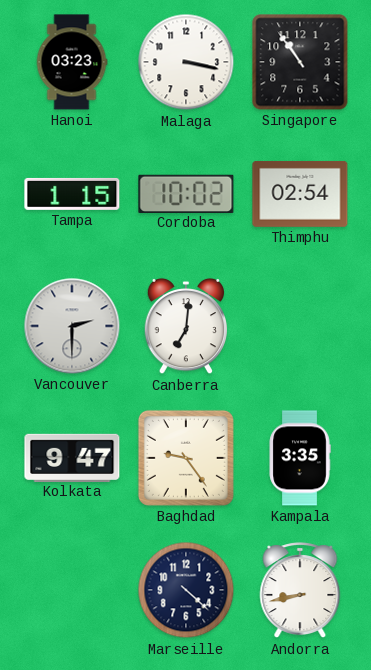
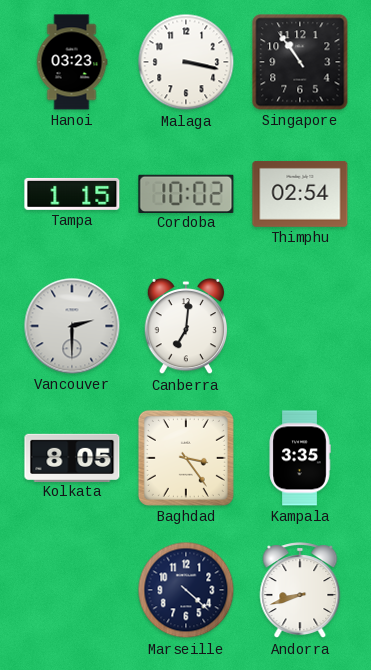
Kolkata: 9:47 -> 8:05 (72, 457)
Baghdad: 9:24 -> 3:24 (186, 458)
Andorra: 8:43 -> 8:42 (300, 591)
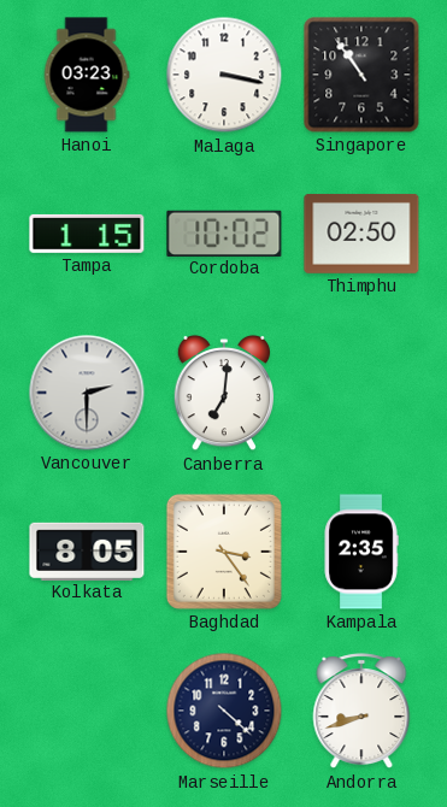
Thimphu: 02:54 -> 02:50 (361, 234)
Kampala: 3:35 -> 2:35 (361, 552)
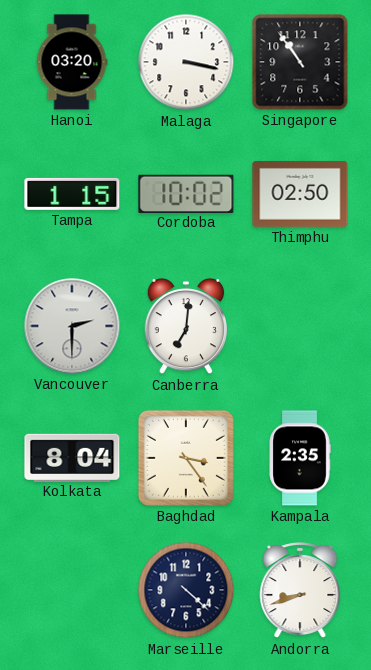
Hanoi: 03:23 -> 03:20 (72, 62)
Kolkata: 8:05 -> 8:04 (72, 457)
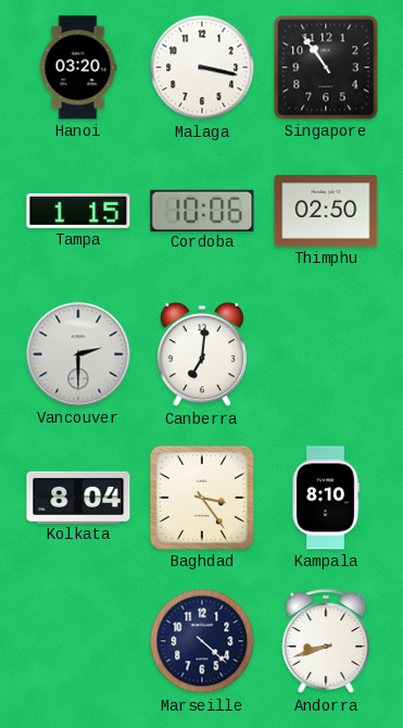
Cordoba: 10:02 -> 10:06 (202, 210)
Kampala: 2:35 -> 8:10 (326, 498)
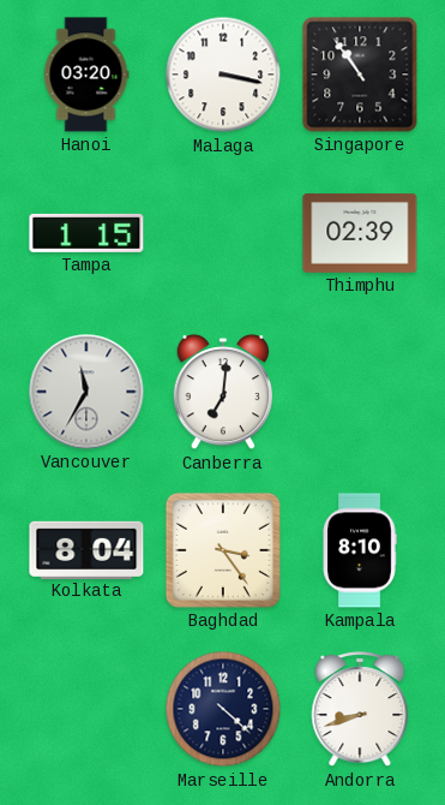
Cordoba: 10:06 -> none (202, 210)
Thimphu: 02:50 -> 02:39 (360, 233)
Vancouver: 2:30 -> 11:35 (86, 392)
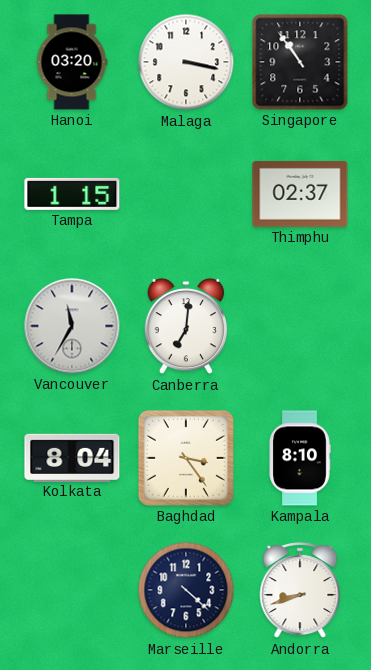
Thimphu: 02:39 -> 02:37 (300, 194)
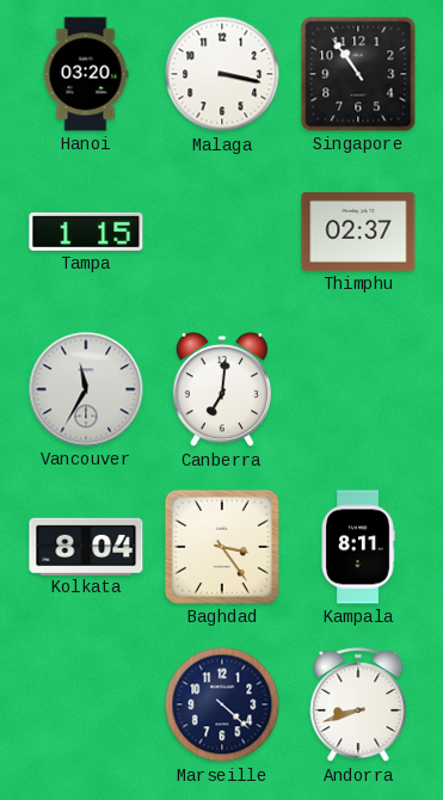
Kampala: 8:10 -> 8:11 (358, 547)
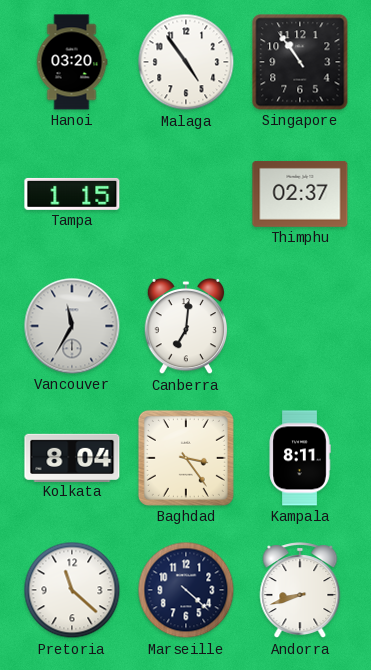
Malaga: 3:17 -> 4:54 (186, 62)
Pretoria: none -> 11:22 (72, 590)
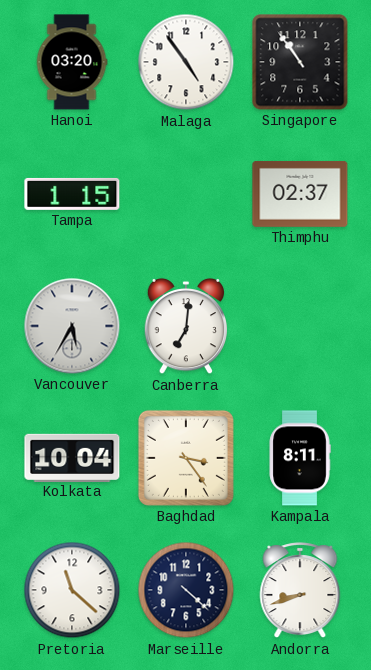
Vancouver: 11:35 -> 5:35 (72, 326)
Kolkata: 8:04 -> 10:04 (72, 457)
